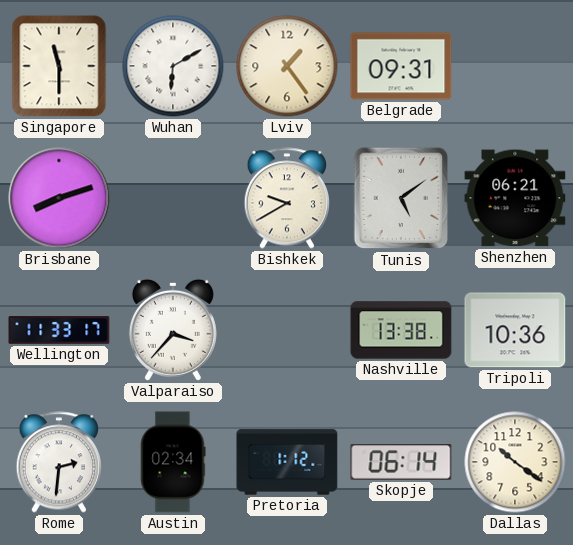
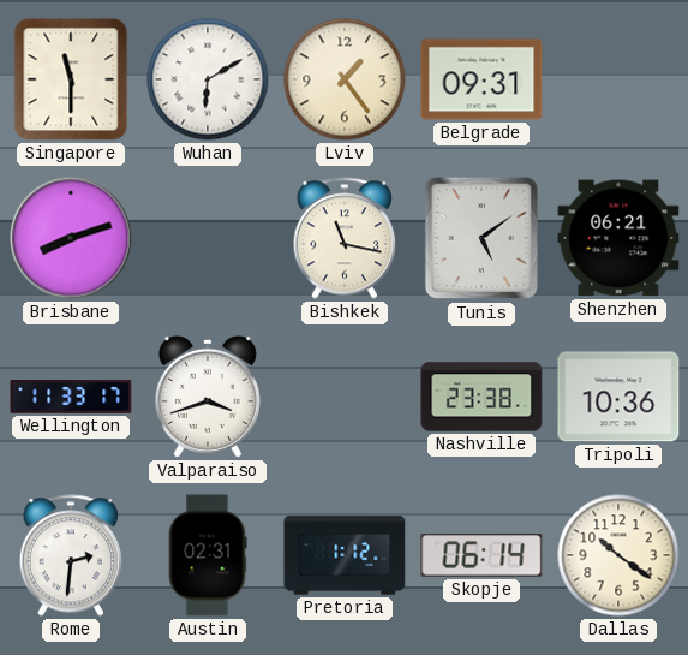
Bishkek: 9:40 -> 11:17 (343, 238)
Valparaiso: 3:37 -> 3:42 (208, 397)
Nashville: 13:38 -> 23:38 (481, 397)
Austin: 02:34 -> 02:31 (208, 555)
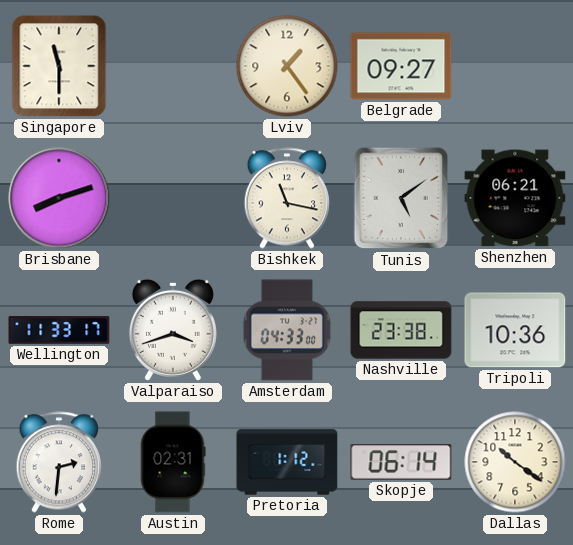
Wuhan: 6:10 -> none (208, 79)
Belgrade: 09:31 -> 09:27 (401, 66)
Amsterdam: none -> 04:33 (287, 330)
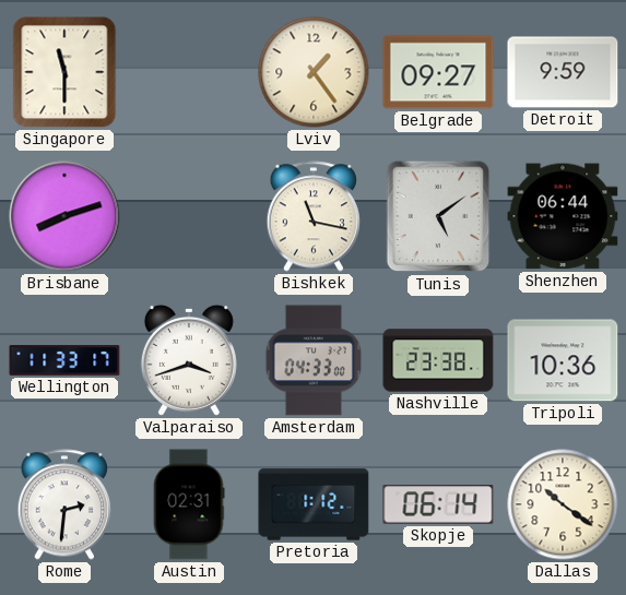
Detroit: none -> 9:59 (563, 72)
Shenzhen: 06:21 -> 06:44 (563, 216)
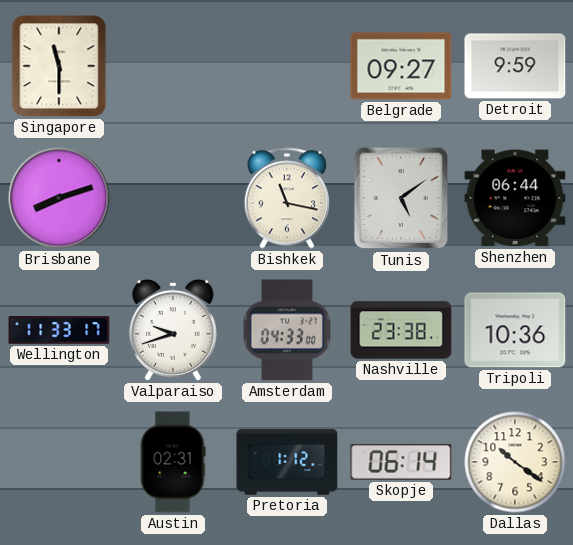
Lviv: 1:24 -> none (314, 72)
Valparaiso: 3:42 -> 9:42 (173, 330)
Rome: 2:31 -> none (63, 504)
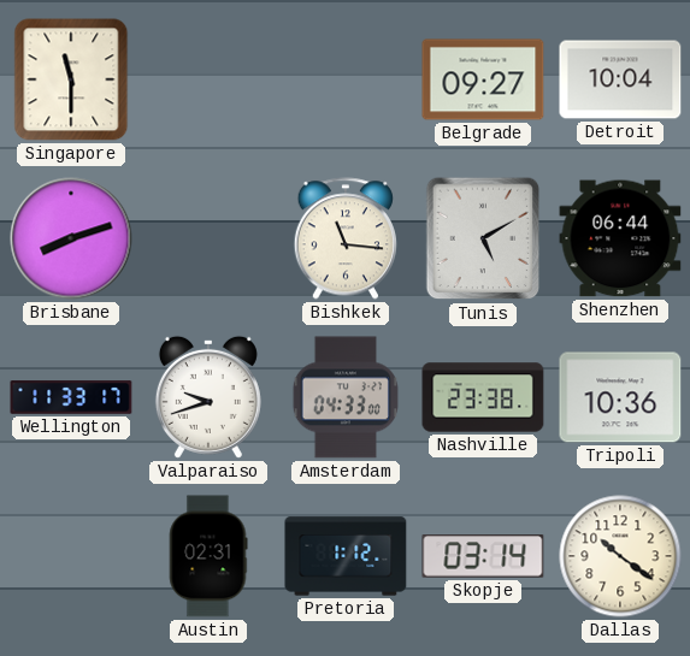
Detroit: 9:59 -> 10:04 (620, 79)
Bishkek: 11:17 -> 11:16 (344, 238)
Tunis: 5:09 -> 5:10 (483, 238)
Skopje: 06:14 -> 03:14 (483, 556)
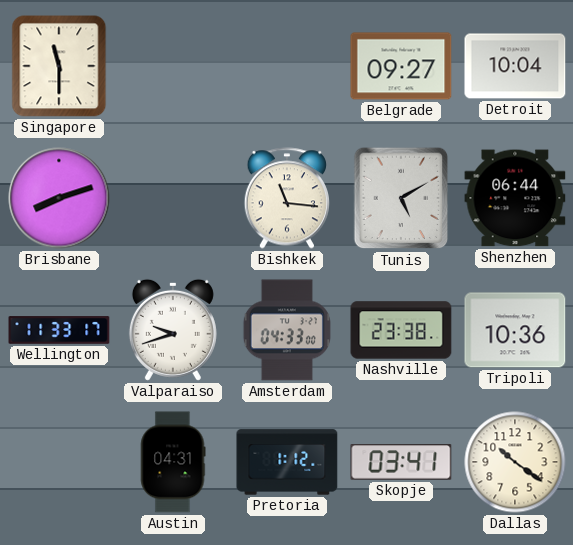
Austin: 02:31 -> 04:31 (173, 462)
Skopje: 03:14 -> 03:41 (401, 462)
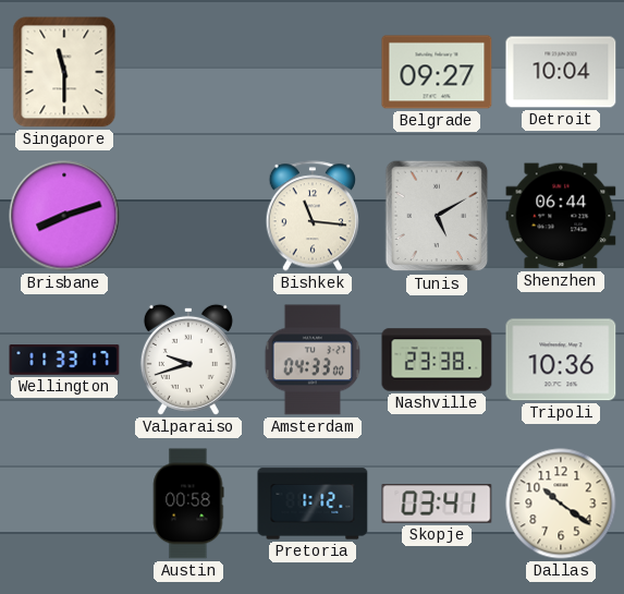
Austin: 04:31 -> 00:58 (188, 504)
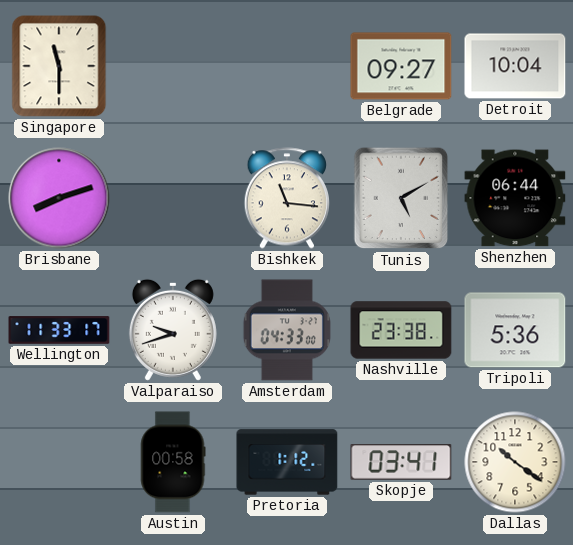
Tripoli: 10:36 -> 5:36 (515, 330)
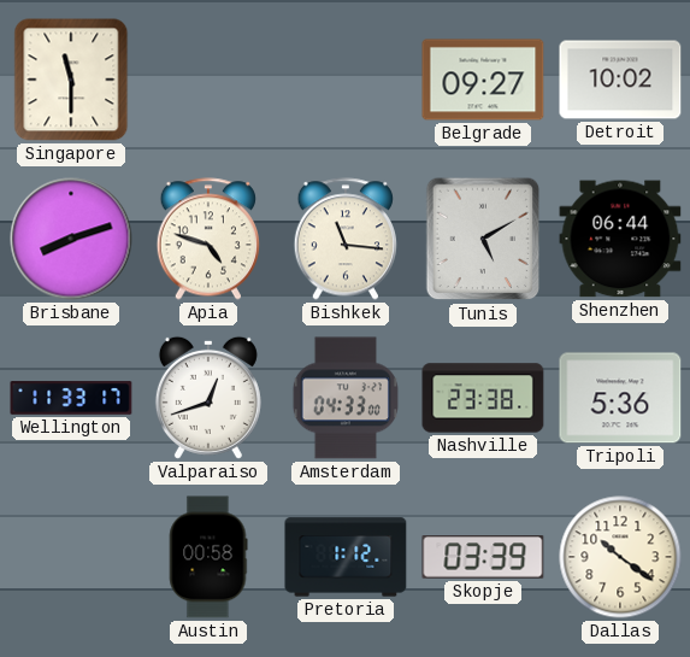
Detroit: 10:04 -> 10:02 (620, 80)
Apia: none -> 4:48 (207, 239)
Valparaiso: 9:42 -> 12:42 (208, 398)
Skopje: 03:41 -> 03:39 (483, 557)
